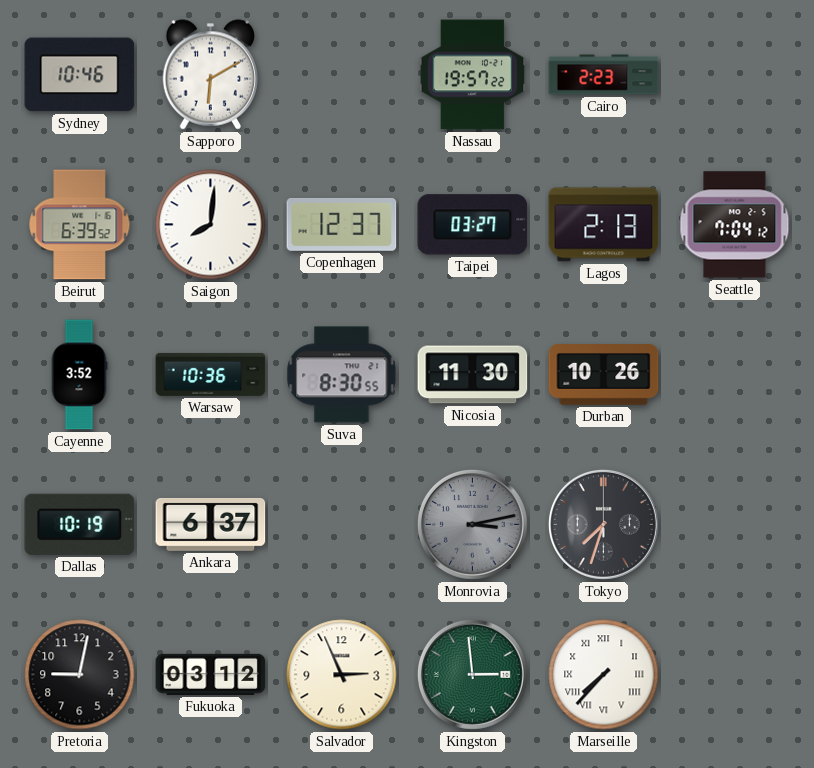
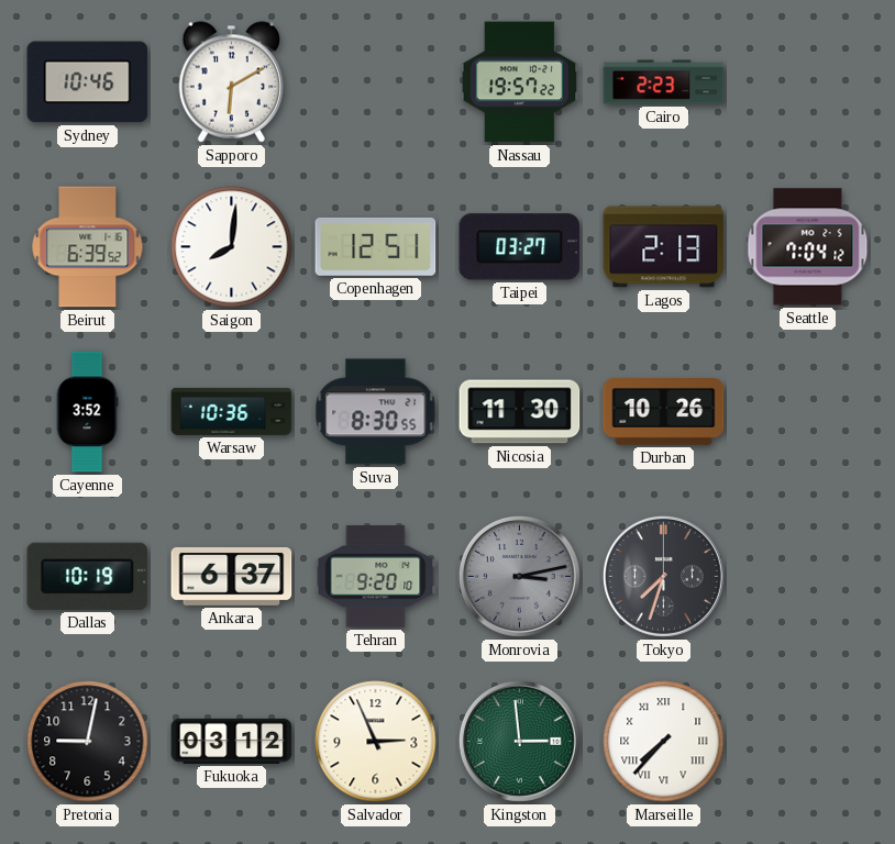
Copenhagen: 12:37 -> 12:51 (376, 246)
Tehran: none -> 9:20 (376, 577)
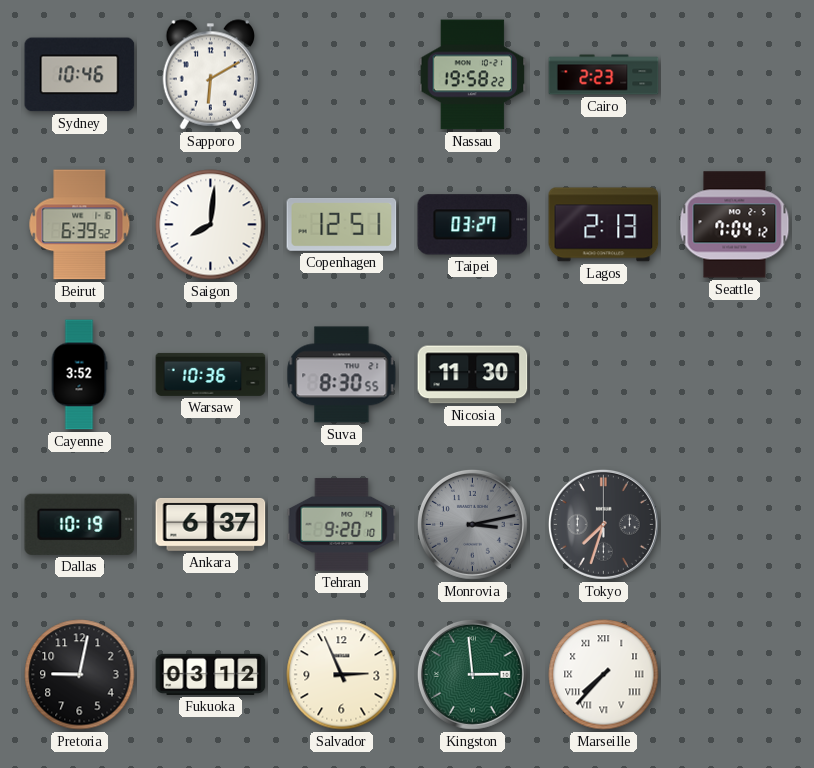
Nassau: 19:57 -> 19:58 (473, 75)
Durban: 10:26 -> none (664, 412)
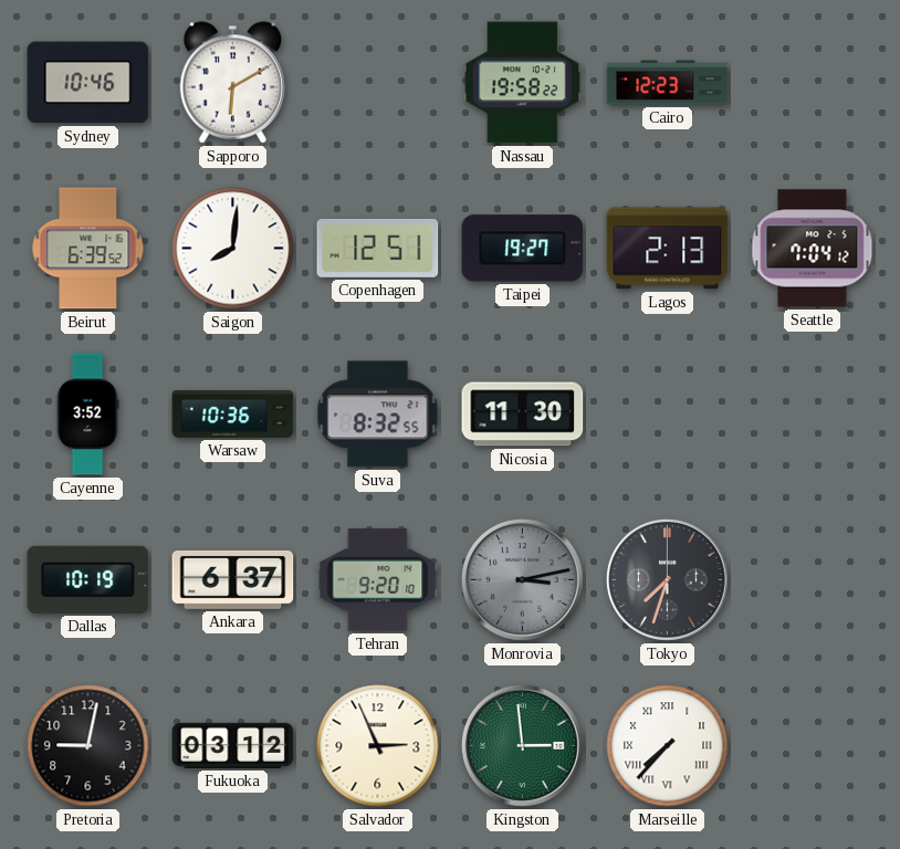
Cairo: 2:23 -> 12:23 (668, 83)
Taipei: 03:27 -> 19:27 (523, 249)
Suva: 8:30 -> 8:32 (378, 415)
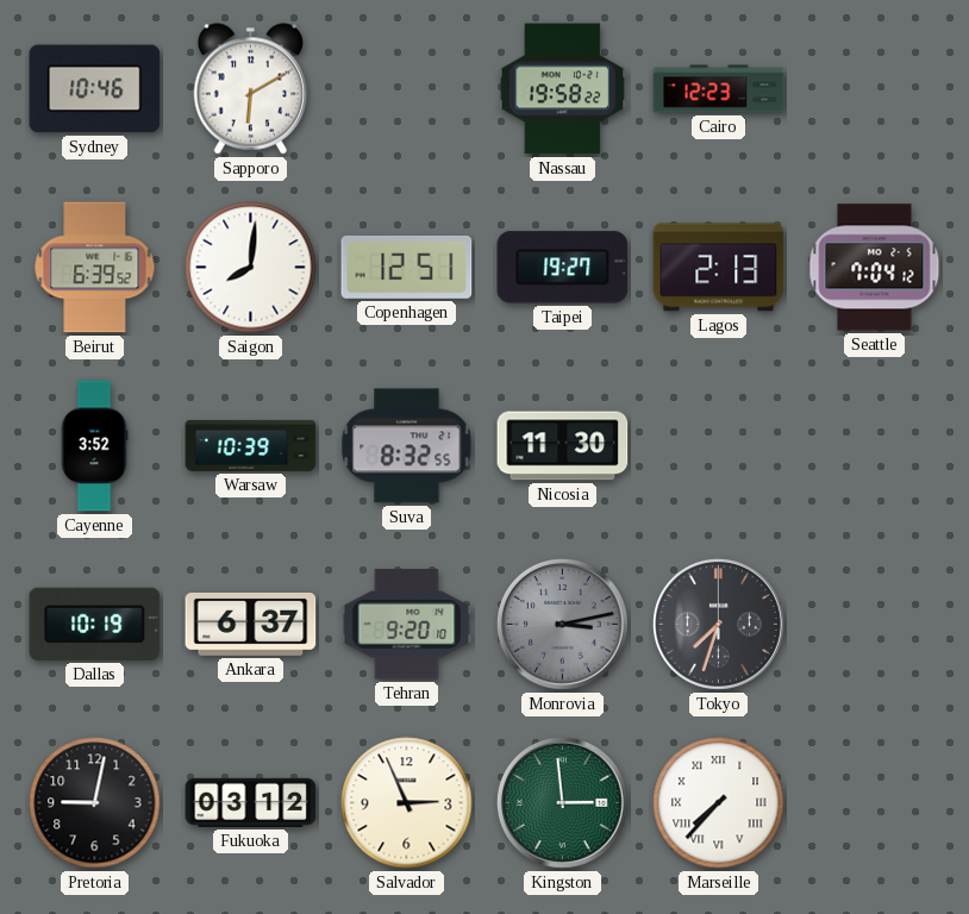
Warsaw: 10:36 -> 10:39 (251, 445)
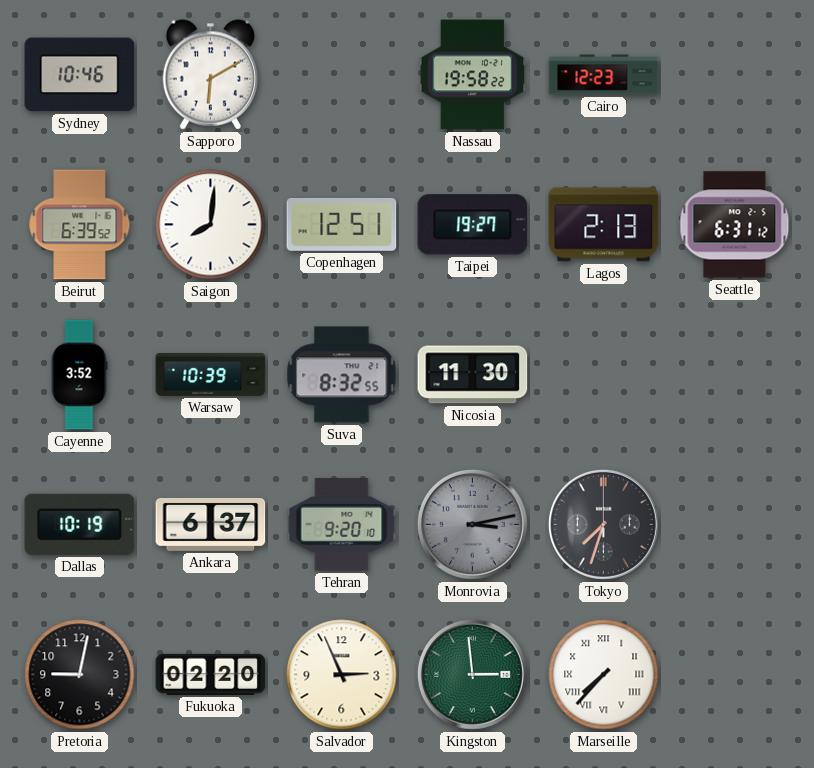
Seattle: 7:04 -> 6:31 (735, 225)
Fukuoka: 03:12 -> 02:20 (211, 674)
